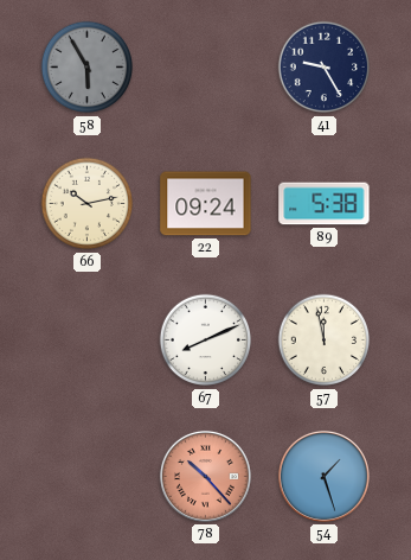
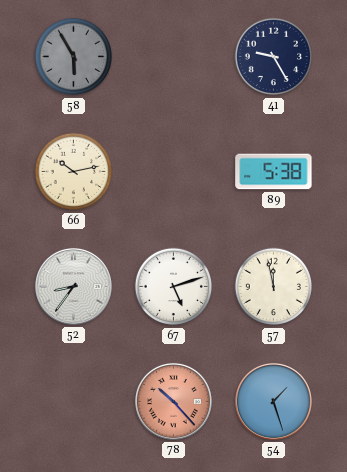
22: 09:24 -> none (206, 204)
52: none -> 8:36 (73, 286)
67: 8:11 -> 5:12 (174, 287)
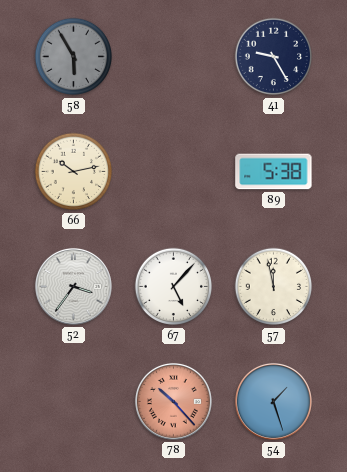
52: 8:36 -> 3:36 (73, 286)
67: 5:12 -> 5:07 (174, 287)
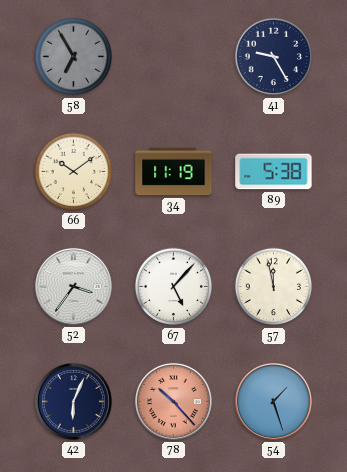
58: 5:55 -> 6:55 (74, 57)
66: 10:13 -> 10:09 (74, 172)
34: none -> 11:19 (174, 172)
42: none -> 6:04 (73, 401)
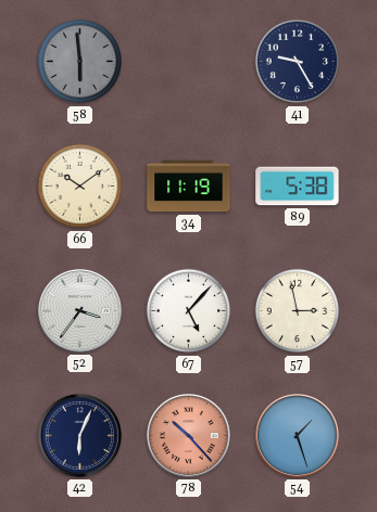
58: 6:55 -> 5:59 (80, 62)
57: 11:58 -> 2:58 (298, 311)
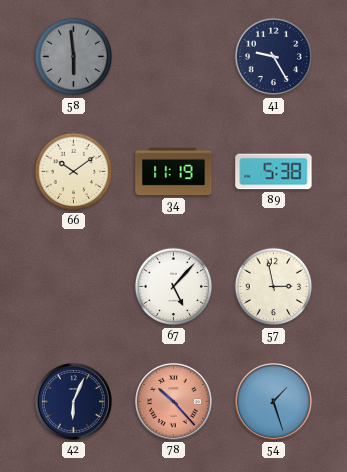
52: 3:36 -> none (79, 310)
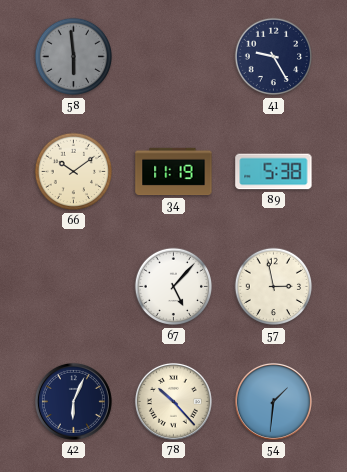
78 dial: salmon -> cream (173, 401)
54: 1:27 -> 1:31 (273, 401)
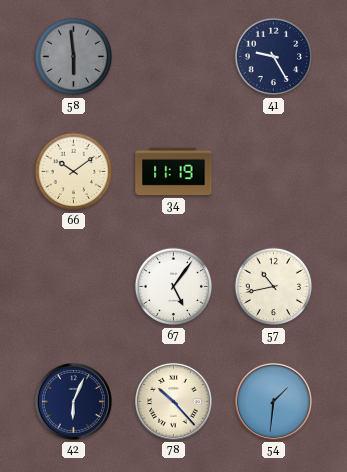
89: 5:38 -> none (274, 172)
67: 5:07 -> 5:06 (174, 287)
57: 2:58 -> 10:43 (274, 287)
